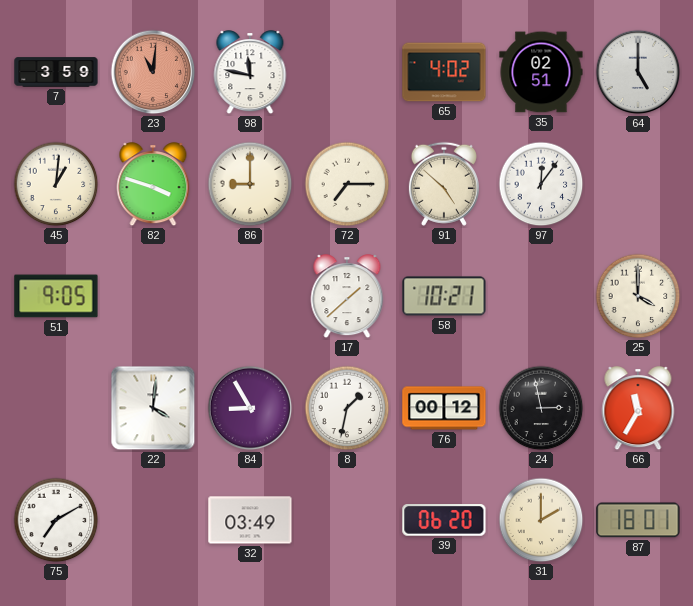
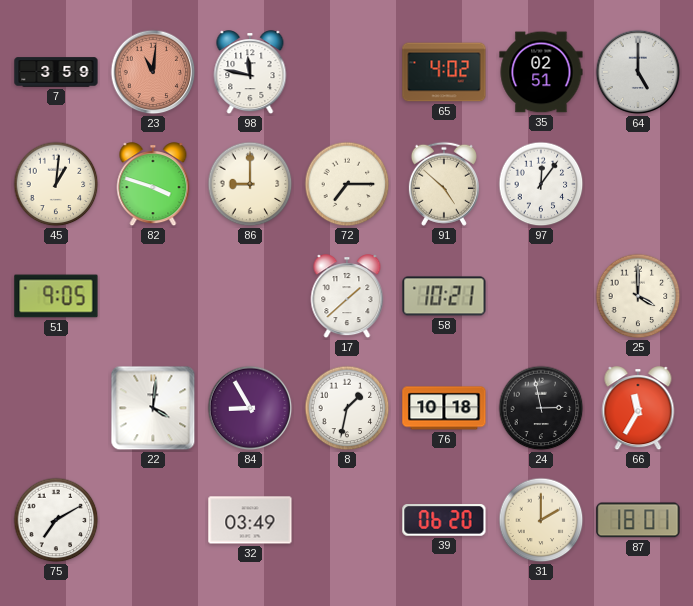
76: 00:12 -> 10:18 (444, 408)
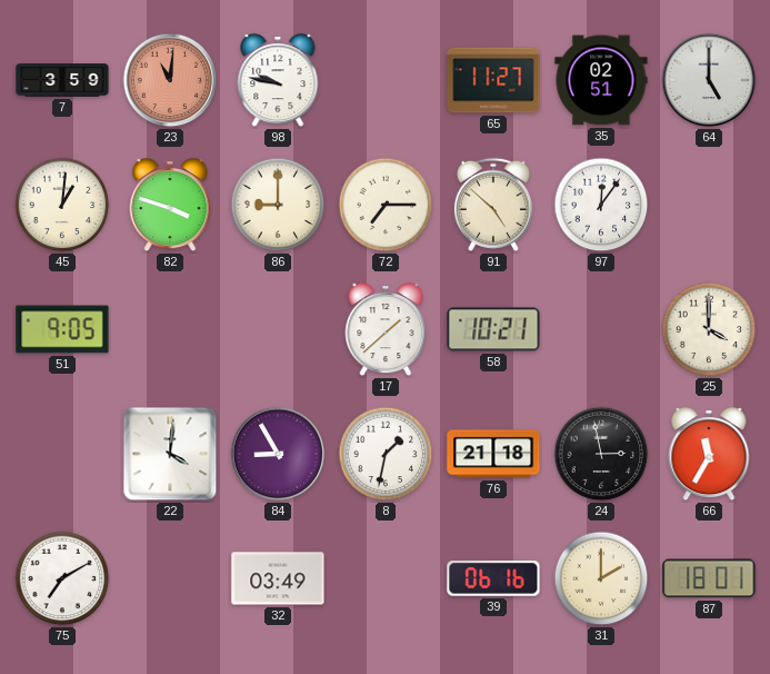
98: 11:47 -> 9:47 (278, 81)
65: 4:02 -> 11:27 (493, 80)
76: 10:18 -> 21:18 (493, 454)
39: 06:20 -> 06:16 (493, 578)
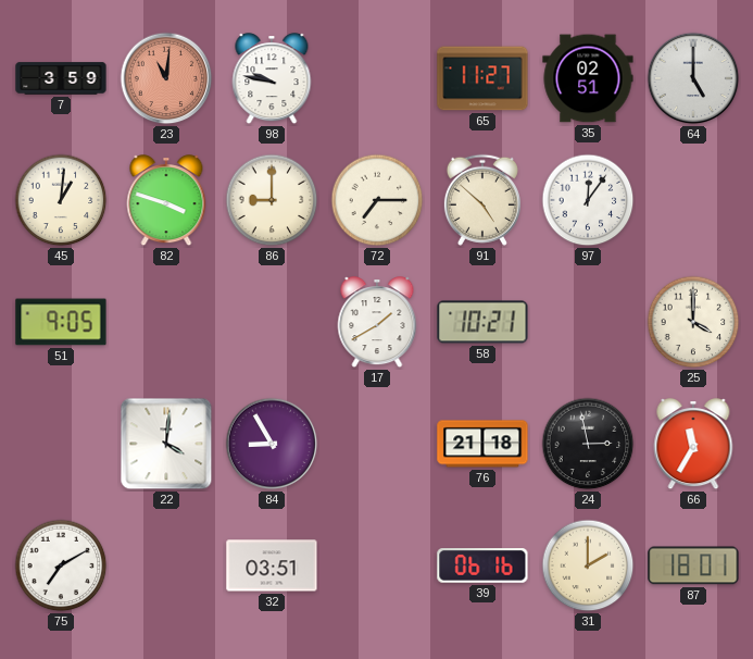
17: 1:38 -> 1:40 (377, 323)
8: 1:32 -> none (386, 454)
32: 03:49 -> 03:51 (272, 565)
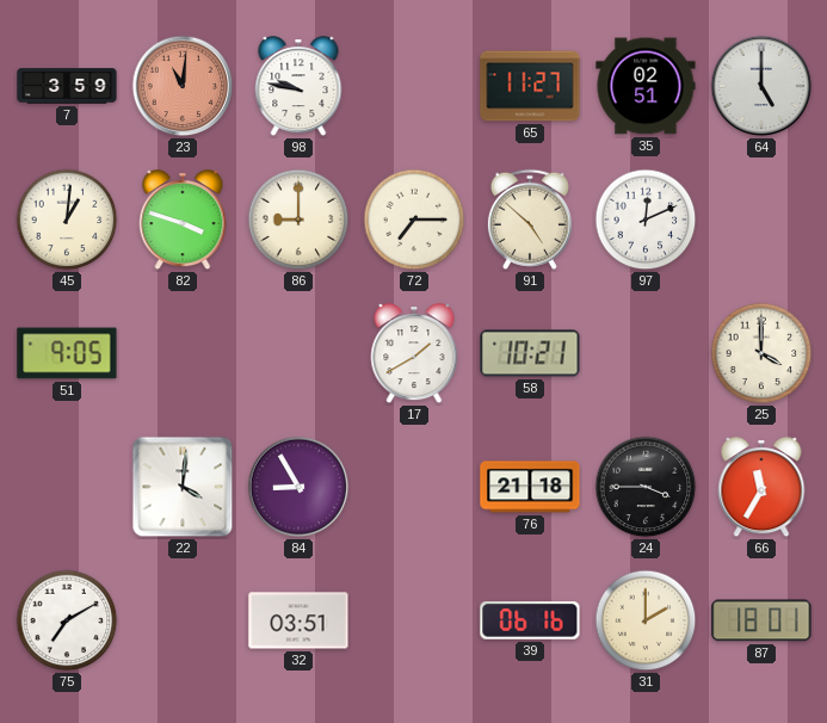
97: 12:06 -> 12:11 (646, 220)
24: 2:58 -> 3:45 (646, 487)
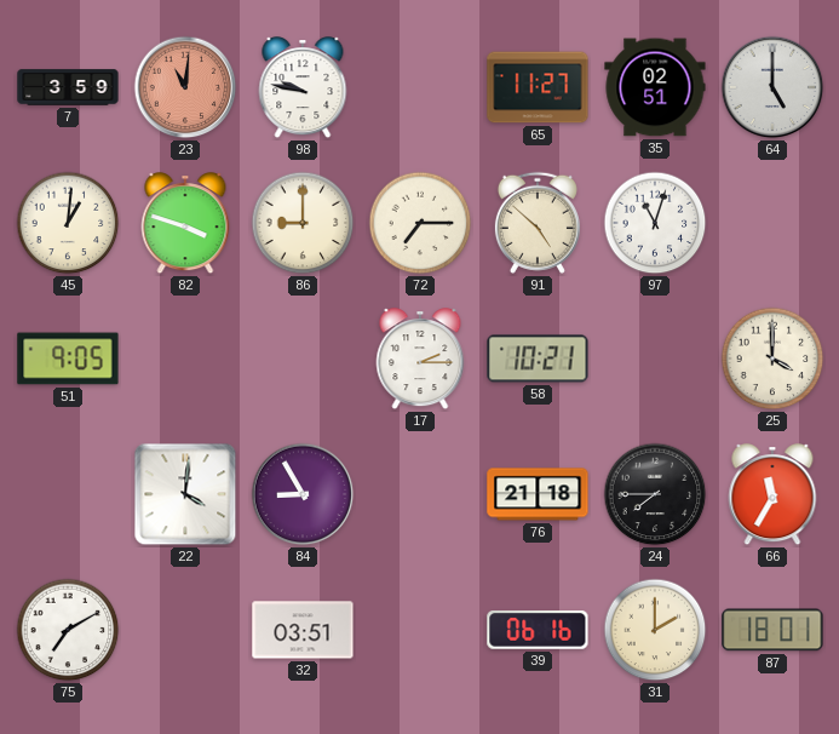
97: 12:11 -> 11:03 (655, 223)
17: 1:40 -> 2:15 (420, 360)
24: 3:45 -> 7:45 (655, 494)
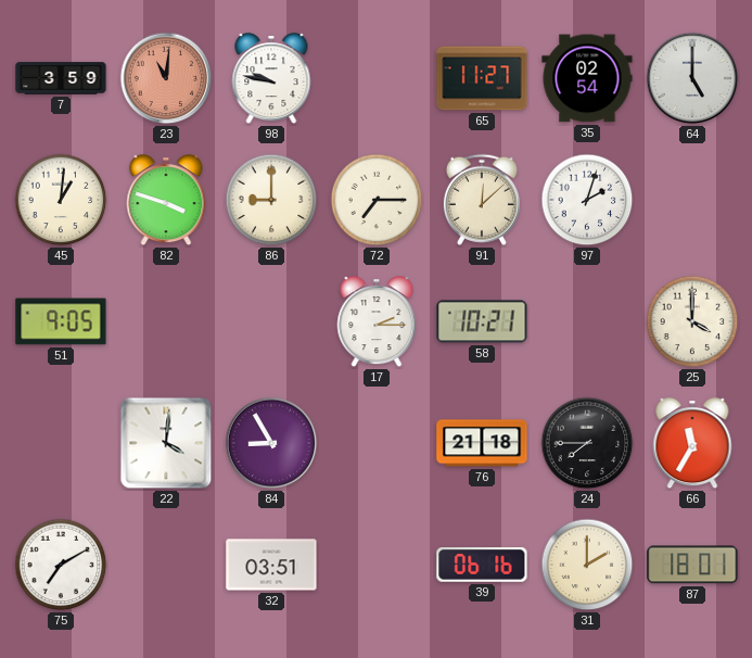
35: 02:51 -> 02:54 (587, 78)
91: 4:52 -> 12:08 (482, 200)
97: 11:03 -> 2:03 (587, 200)
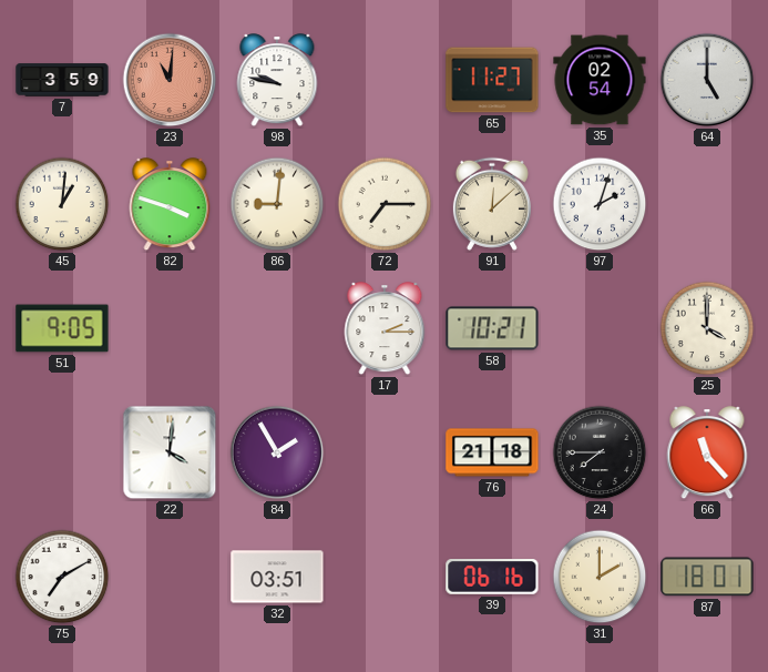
86: 9:00 -> 9:01 (277, 204)
84: 8:55 -> 1:55 (277, 452)
66: 11:35 -> 11:23 (707, 454)
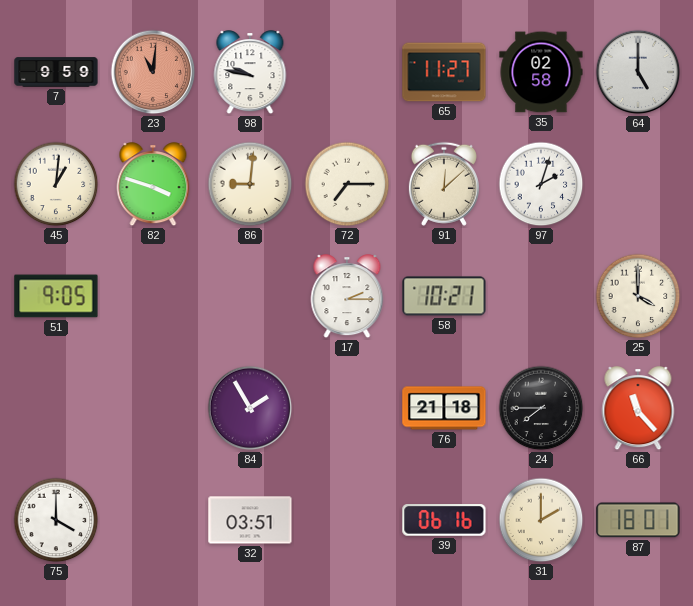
7: 3:59 -> 9:59 (56, 72)
35: 02:54 -> 02:58 (541, 72)
22: 4:01 -> none (170, 452)
75: 7:10 -> 4:00 (56, 520)
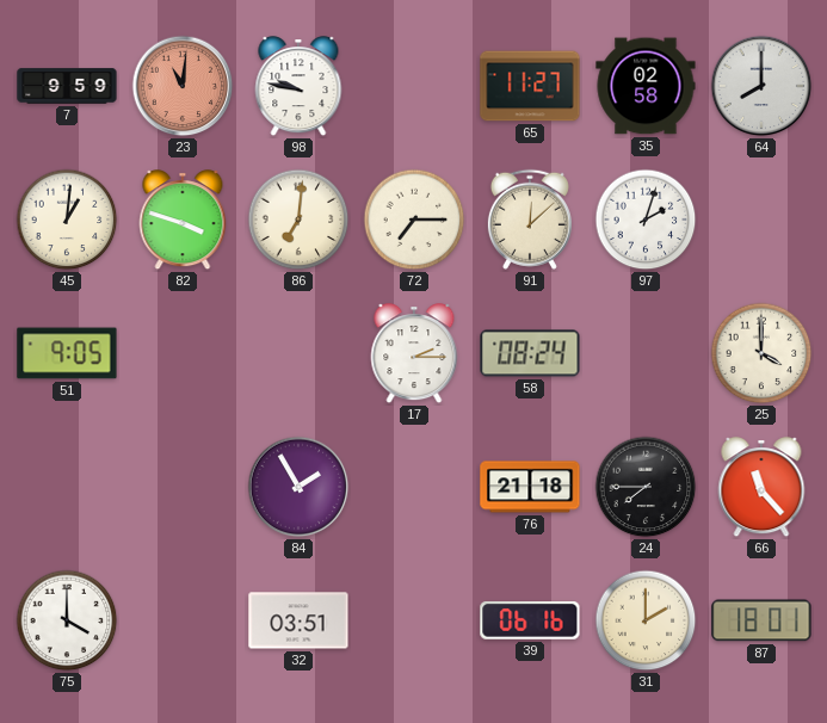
64: 5:00 -> 8:00 (761, 86)
86: 9:01 -> 7:01 (298, 220)
58: 10:21 -> 08:24 (530, 353)
